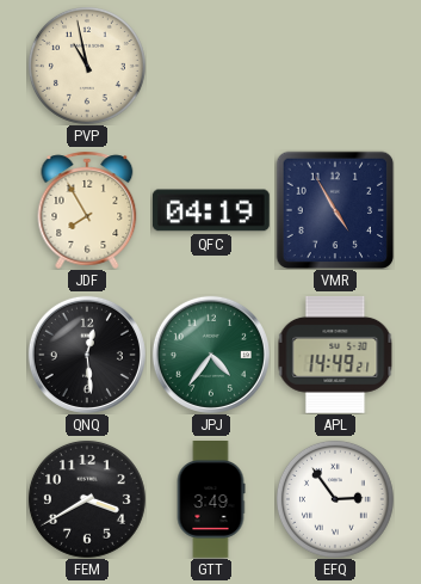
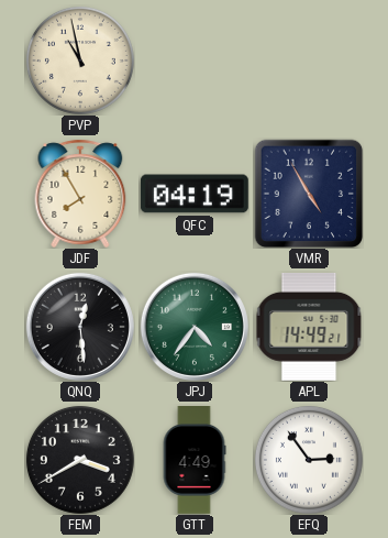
GTT: 3:49 -> 4:49 (195, 461)
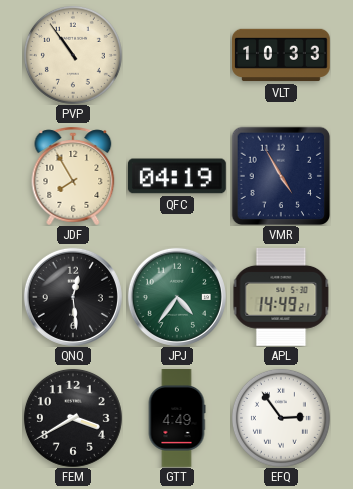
PVP: 10:58 -> 10:54 (73, 55)
VLT: none -> 10:33 (281, 55)
